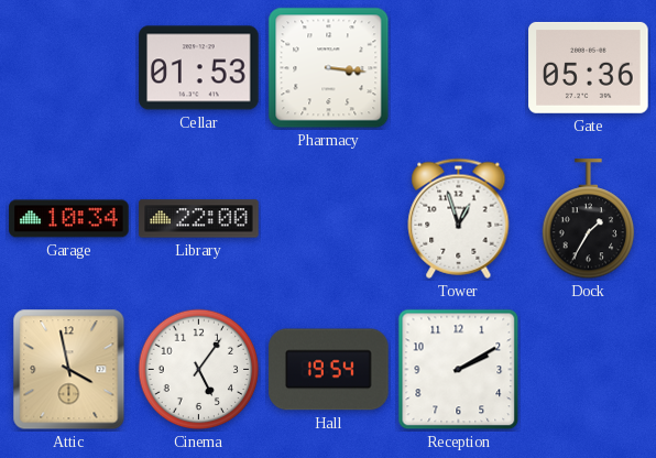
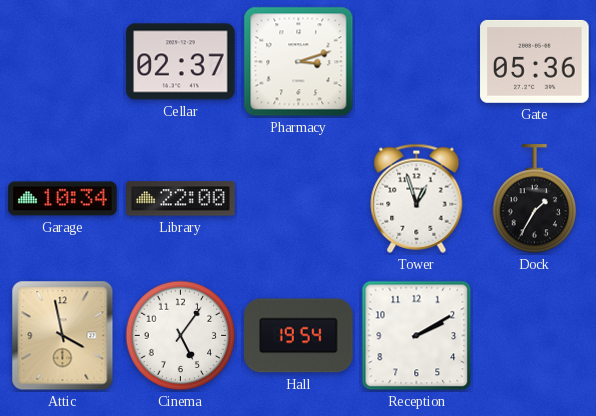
Cellar: 01:53 -> 02:37 (181, 62)
Pharmacy: 3:16 -> 3:12 (299, 62)
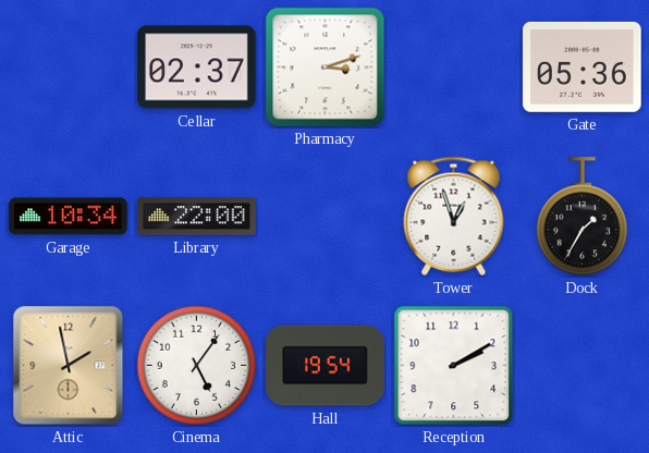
Attic: 3:58 -> 1:58 (69, 366)
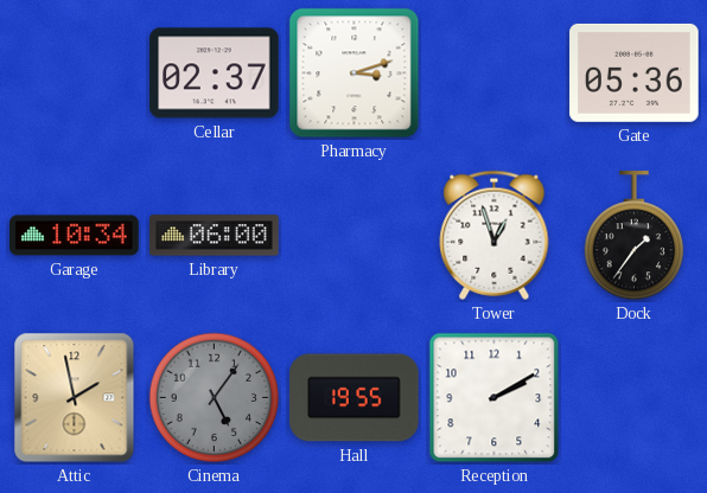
Library: 22:00 -> 06:00 (215, 236)
Dock: 1:35 -> 1:36 (635, 236)
Cinema dial: white -> grey (215, 398)
Hall: 19:54 -> 19:55 (355, 398)
